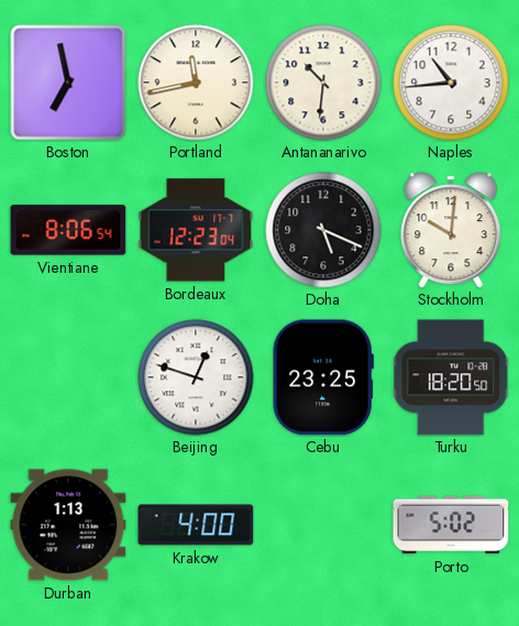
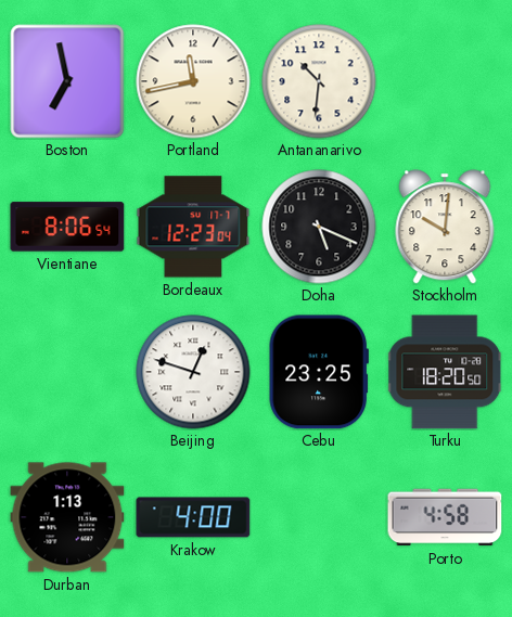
Naples: 10:44 -> none (451, 83)
Porto: 5:02 -> 4:58 (445, 517)
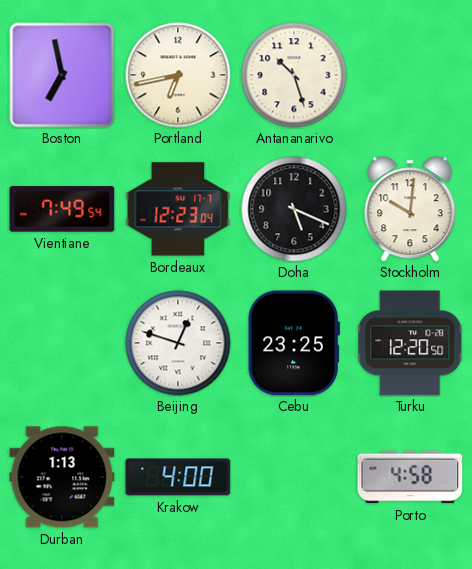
Portland: 11:43 -> 6:43 (178, 75)
Antananarivo: 10:31 -> 10:27 (294, 75)
Vientiane: 8:06 -> 7:49 (62, 209)
Turku: 18:20 -> 12:20 (410, 343)
